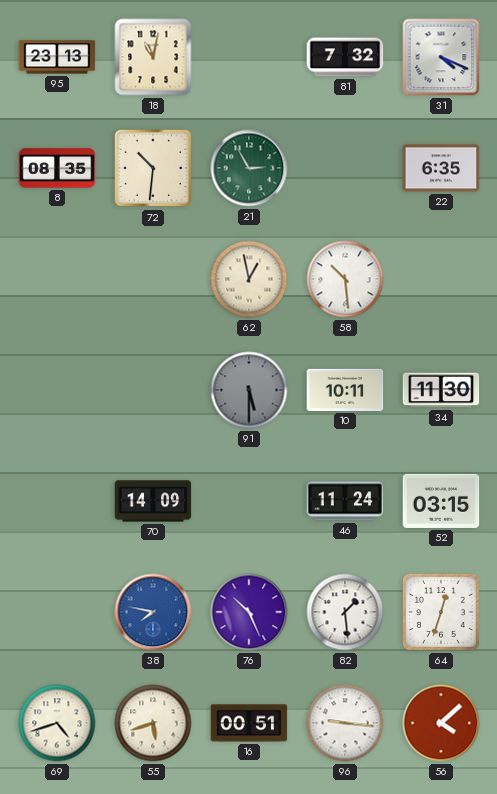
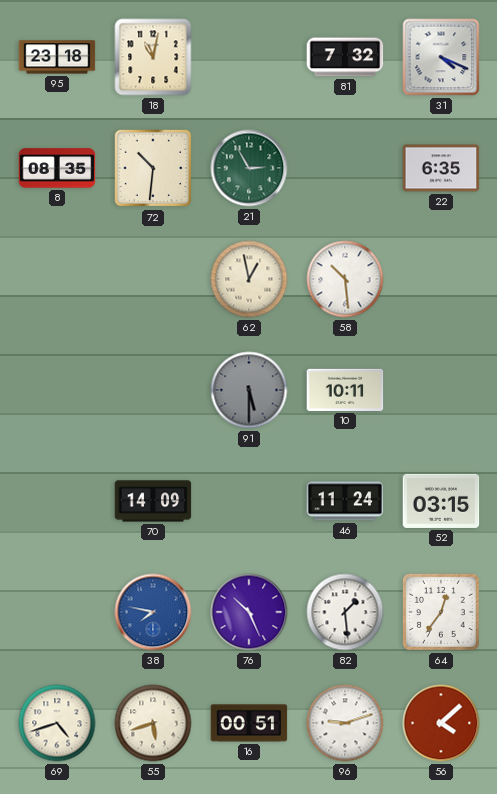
95: 23:13 -> 23:18 (57, 57)
34: 11:30 -> none (441, 390)
64: 12:33 -> 12:36 (441, 612)
96: 9:16 -> 9:12 (345, 723)
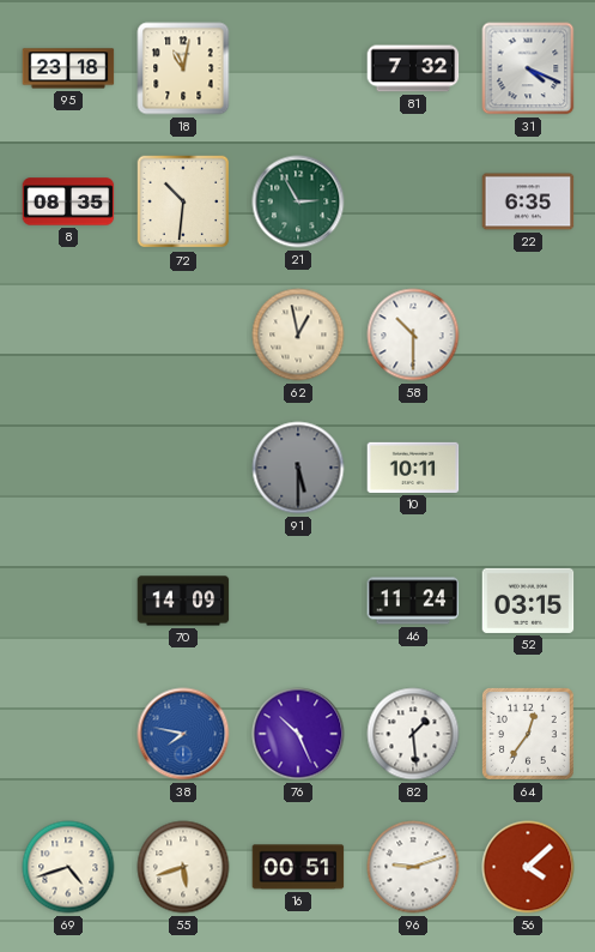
58: 10:29 -> 10:30 (413, 335)
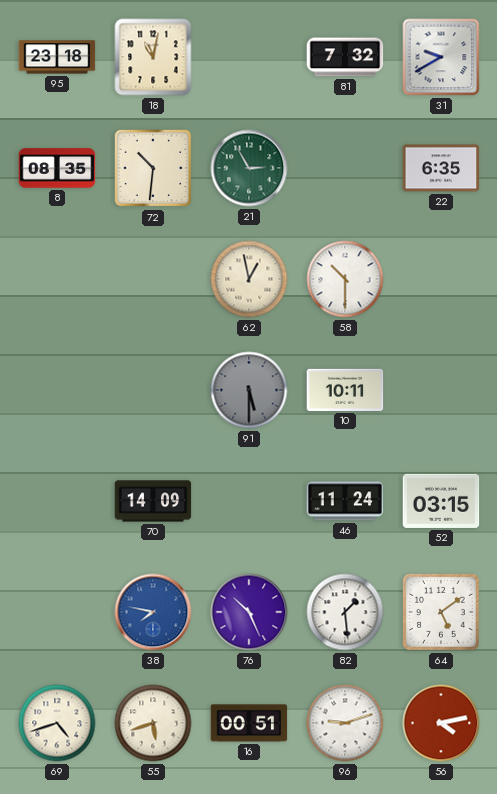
31: 4:19 -> 9:40 (441, 57)
64: 12:36 -> 5:09 (441, 612)
56: 4:08 -> 4:13 (441, 723)
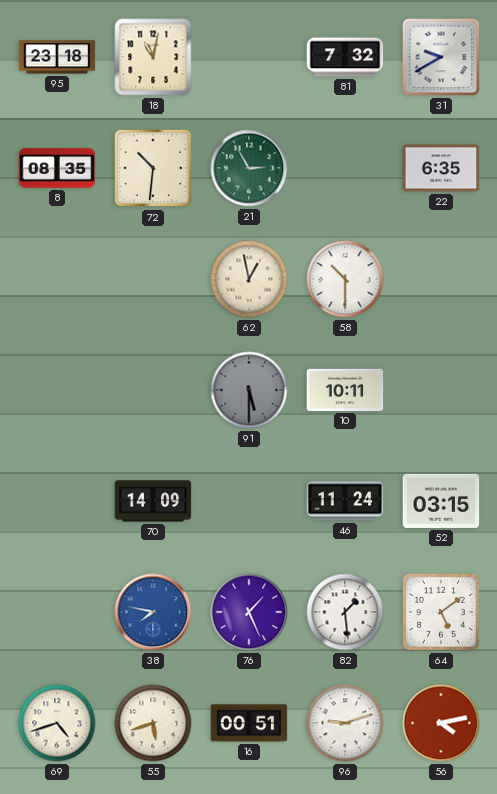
76: 10:26 -> 1:26 (249, 612)
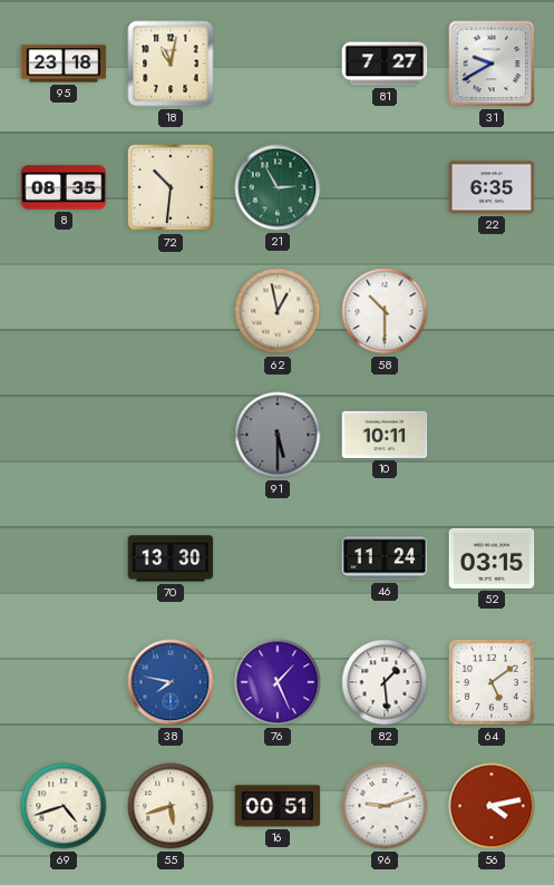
81: 7:32 -> 7:27 (385, 64)
70: 14:09 -> 13:30 (171, 558)
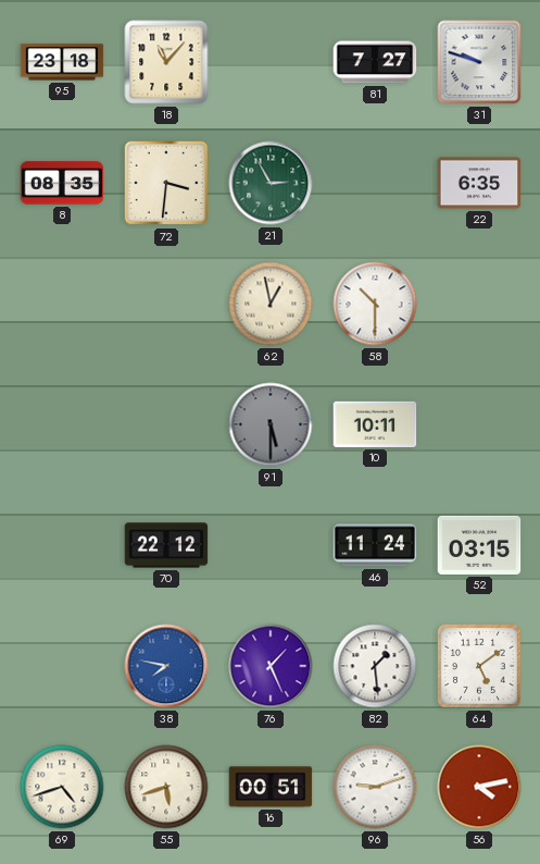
18: 11:02 -> 11:07 (166, 62)
31: 9:40 -> 9:48 (479, 62)
72: 10:31 -> 3:31 (166, 183)
70: 13:30 -> 22:12 (166, 545)
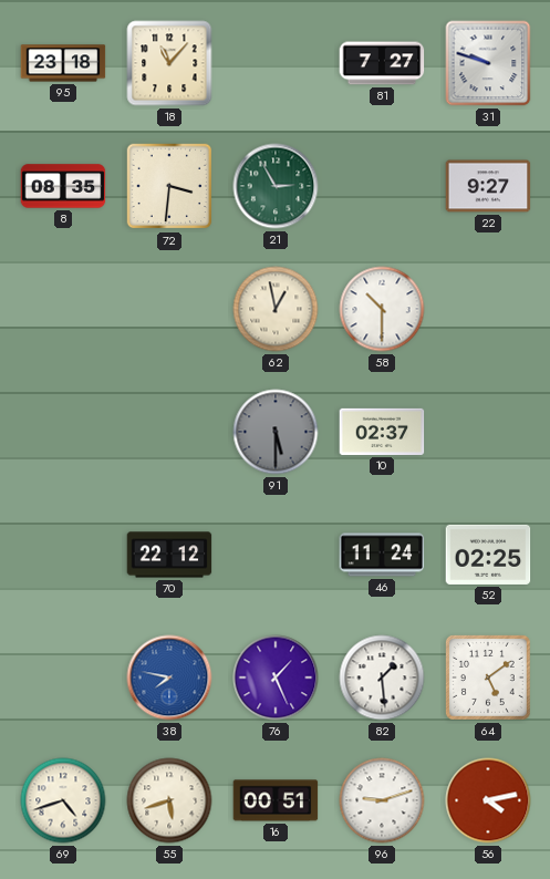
22: 6:35 -> 9:27 (488, 186)
10: 10:11 -> 02:37 (382, 432)
52: 03:15 -> 02:25 (488, 555)
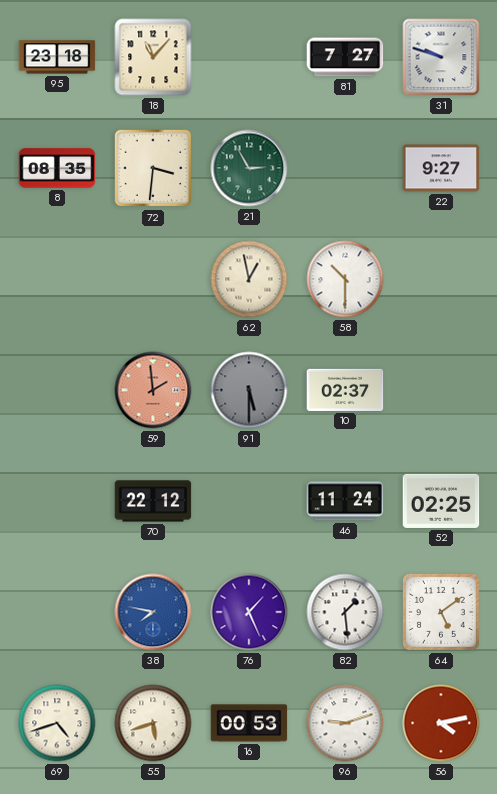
59: none -> 1:59 (153, 390)
16: 00:51 -> 00:53 (249, 723)
